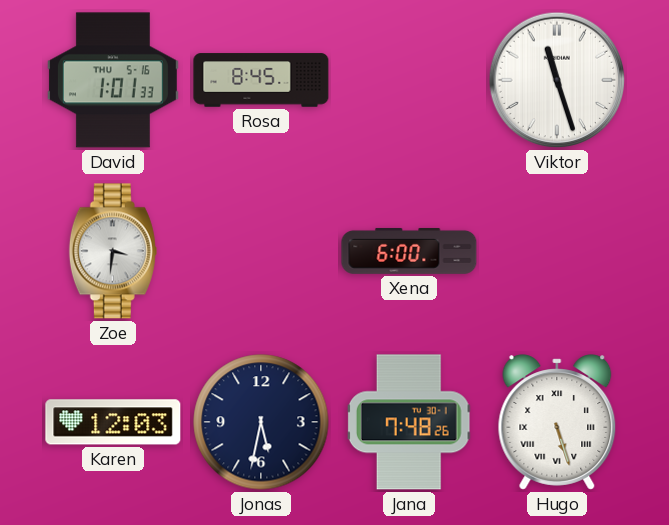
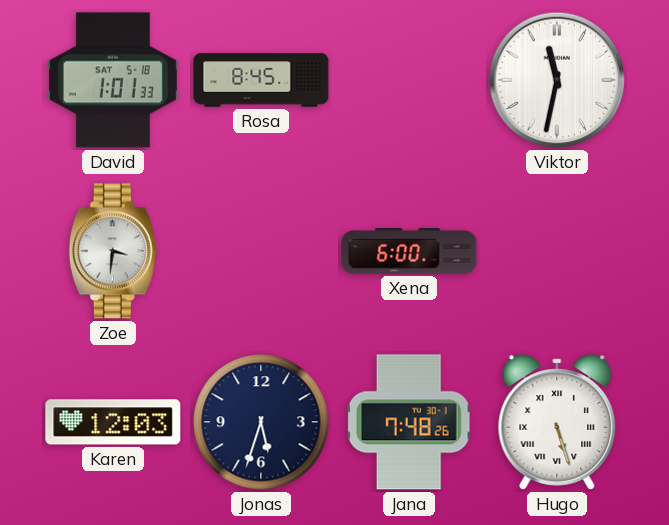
David date: THU 5-16 -> SAT 5-18 (113, 80)
Viktor: 11:27 -> 11:32 (557, 80)
Jonas: 5:32 -> 5:33 (261, 422)
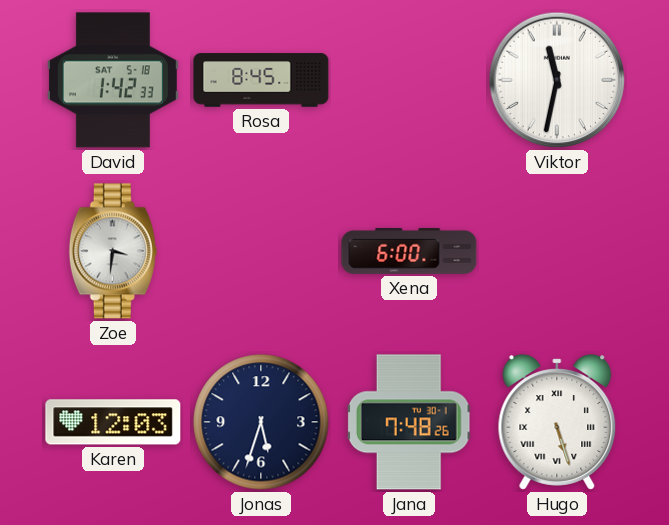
David: 1:01 -> 1:42 (113, 80)
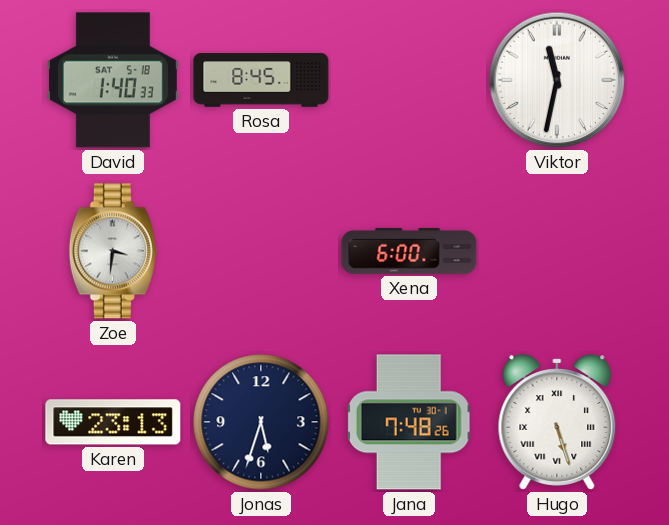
David: 1:42 -> 1:40 (113, 80)
Karen: 12:03 -> 23:13 (113, 422)
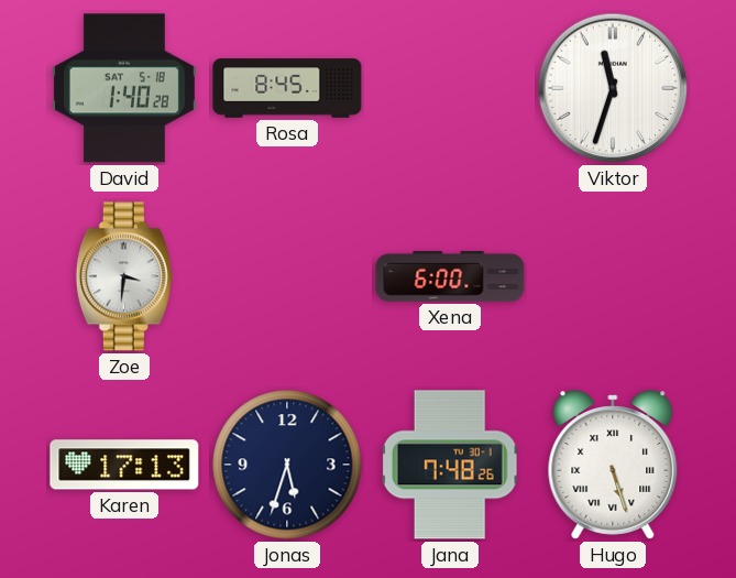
David: 1:40:33 -> 1:40:28 (124, 88)
Viktor: 11:32 -> 11:33 (613, 88)
Karen: 23:13 -> 17:13 (124, 465)
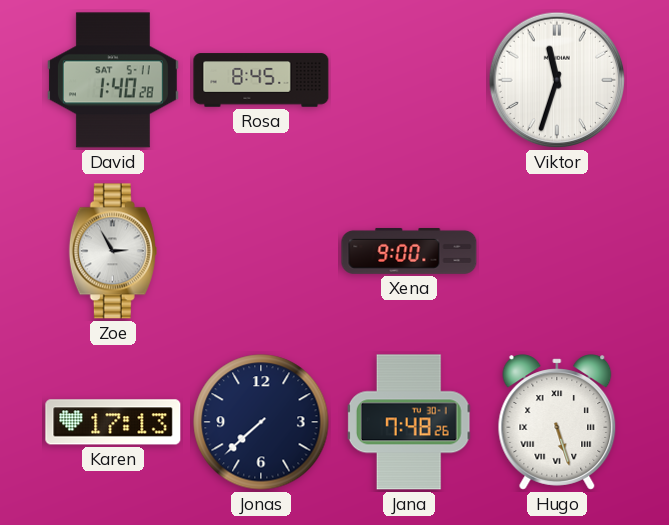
David date: SAT 5-18 -> SAT 5-11 (113, 80)
Zoe: 3:31 -> 2:55 (113, 251)
Xena: 6:00 -> 9:00 (409, 251)
Jonas: 5:33 -> 7:38 (261, 422)
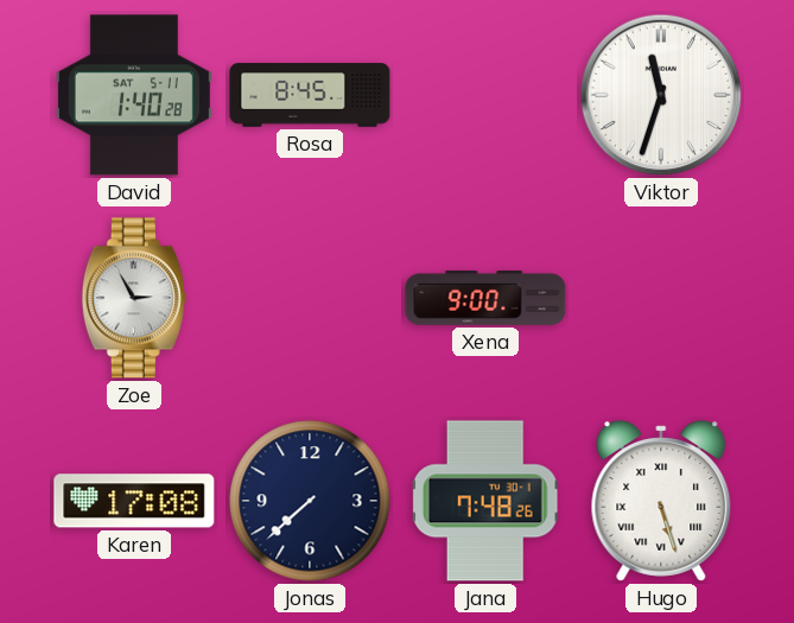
Karen: 17:13 -> 17:08 (134, 501)
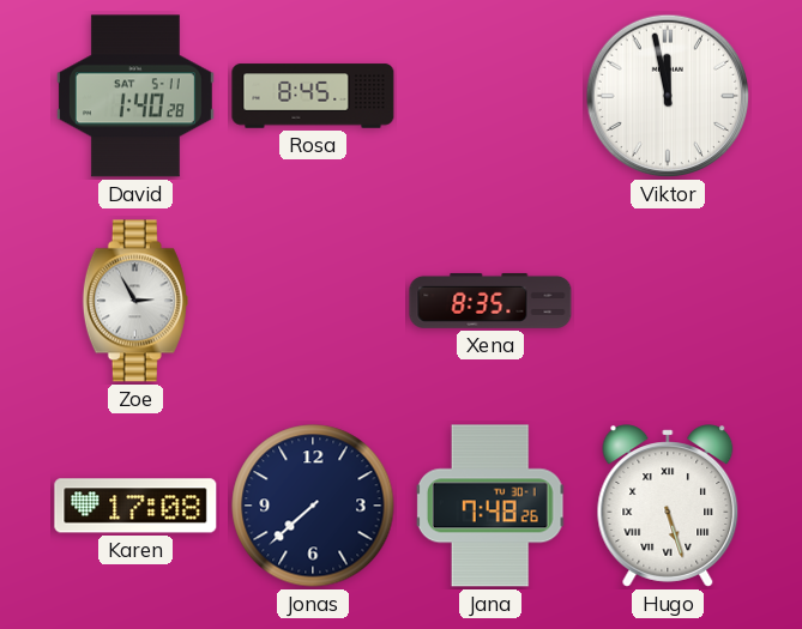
Viktor: 11:33 -> 11:58 (668, 96)
Xena: 9:00 -> 8:35 (490, 301)
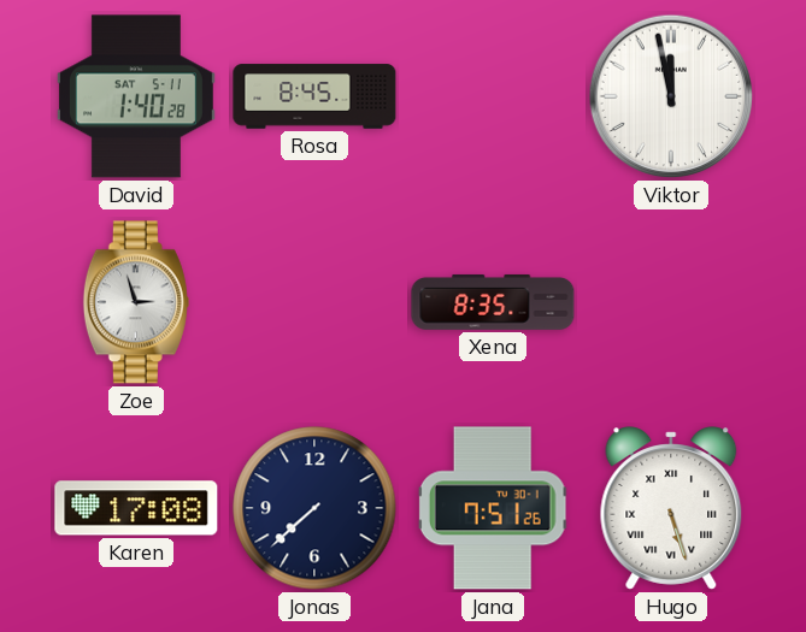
Zoe: 2:55 -> 2:57 (136, 302)
Jana: 7:48 -> 7:51 (493, 508)
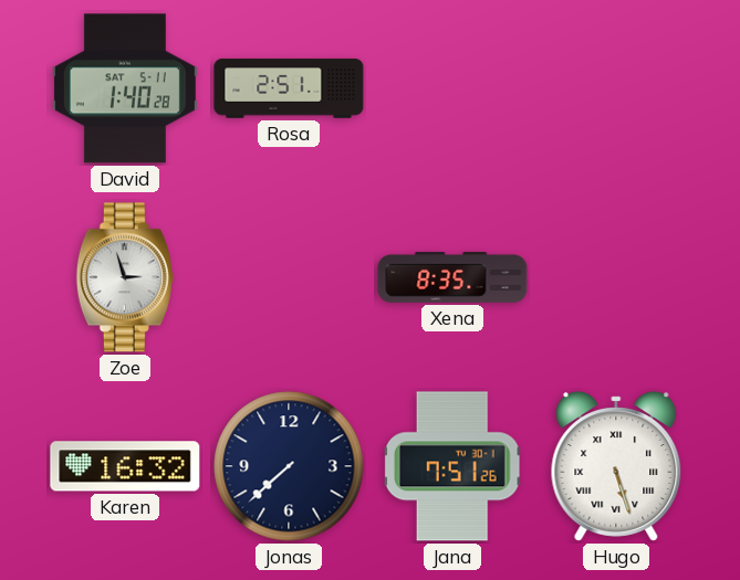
Rosa: 8:45 -> 2:51 (289, 88)
Viktor: 11:58 -> none (671, 96)
Karen: 17:08 -> 16:32 (125, 466)
